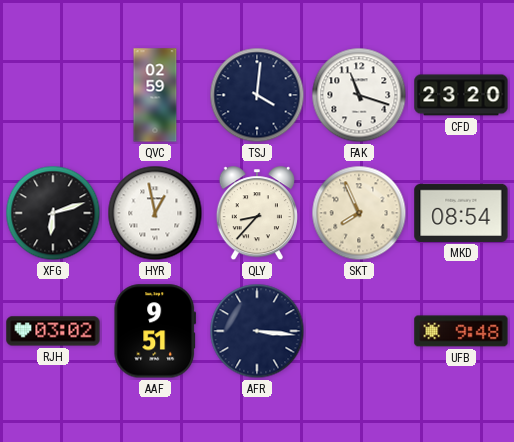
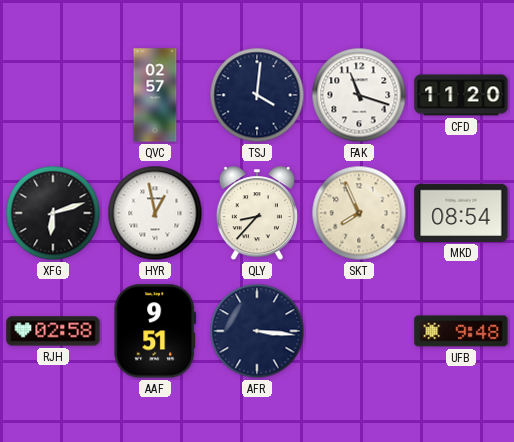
QVC: 02:59 -> 02:57 (155, 95)
CFD: 23:20 -> 11:20 (461, 95)
RJH: 03:02 -> 02:58 (53, 331)
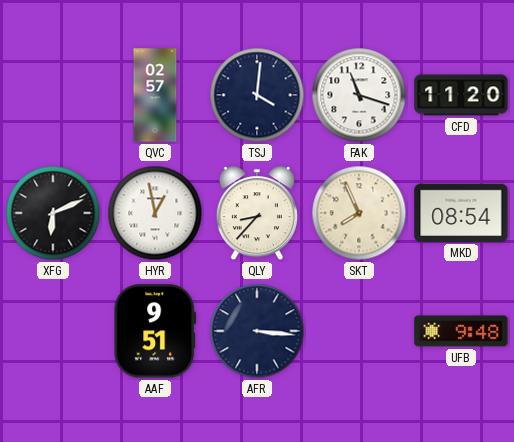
XFG: 6:12 -> 6:11 (53, 213)
RJH: 02:58 -> none (53, 331)
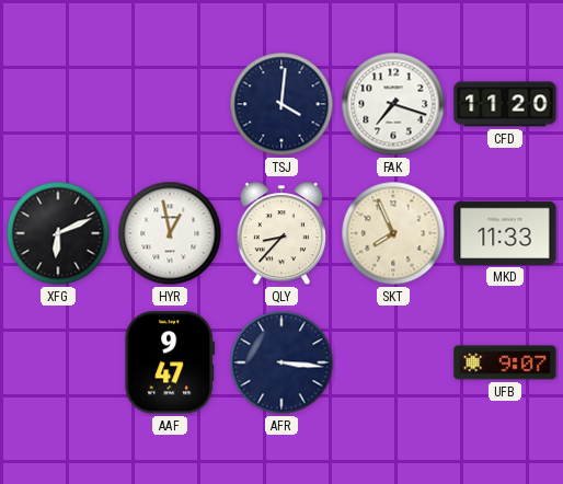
QVC: 02:57 -> none (155, 95)
FAK: 11:18 -> 7:18 (393, 104)
MKD: 08:54 -> 11:33 (505, 233)
AAF: 9:51 -> 9:47 (170, 362)
UFB: 9:48 -> 9:07 (505, 362)
